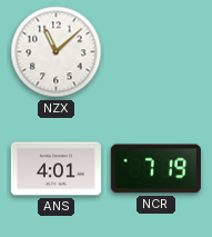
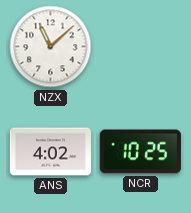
ANS: 4:01 -> 4:02 (50, 152)
NCR: 7:19 -> 10:25 (140, 152)
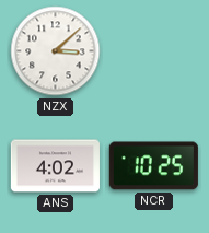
NZX: 11:08 -> 3:08 (56, 51)
